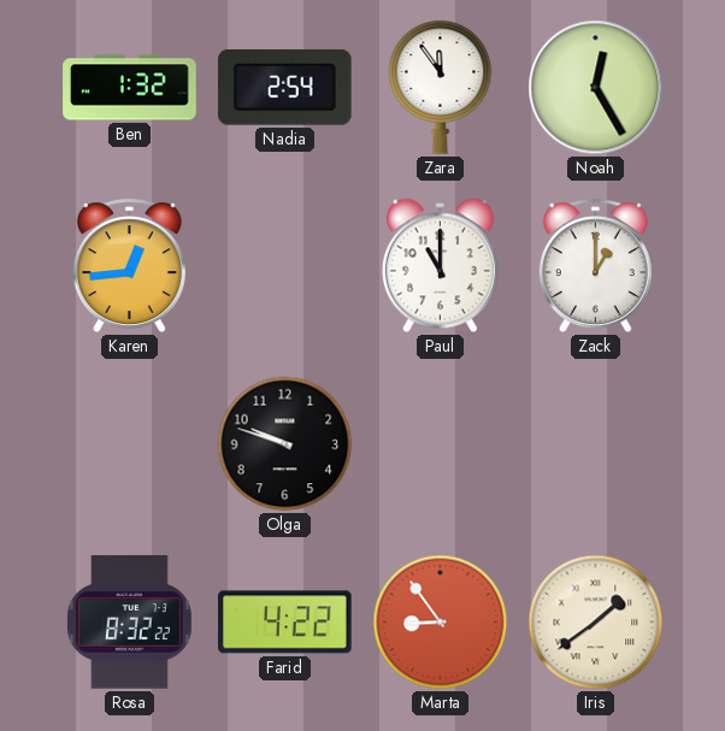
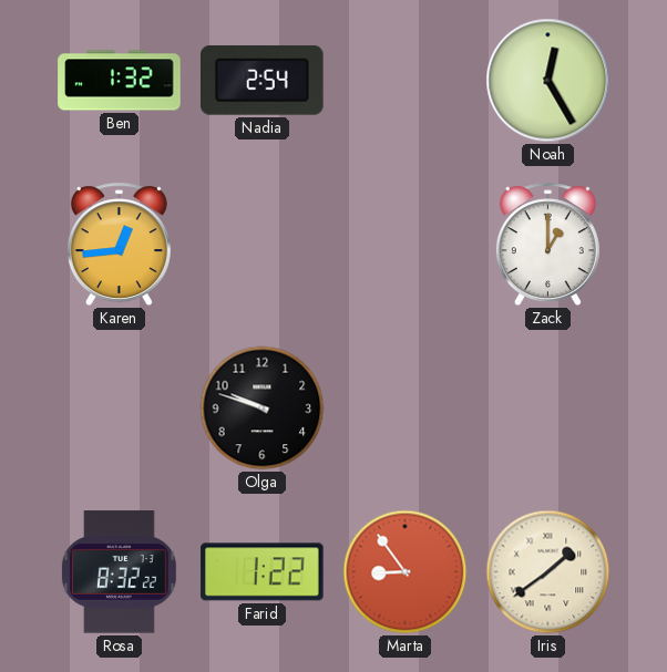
Zara: 11:54 -> none (441, 87)
Paul: 11:00 -> none (440, 266)
Farid: 4:22 -> 1:22 (263, 572)
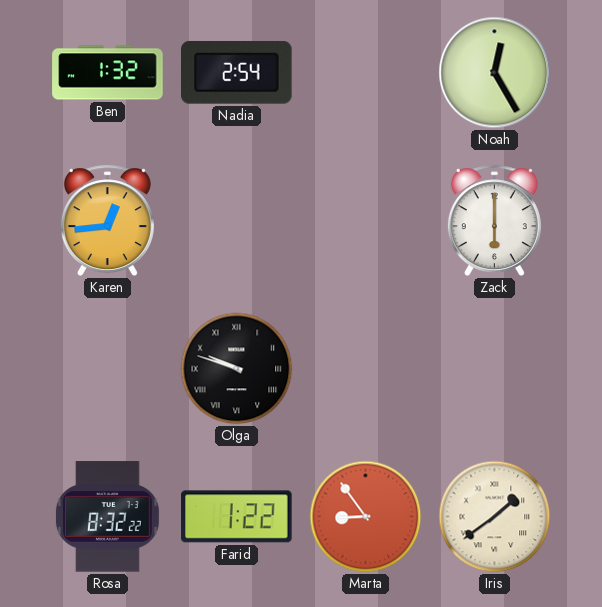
Zack: 1:00 -> 6:00 (494, 221)
Olga numerals: Arabic -> Roman (237, 369)
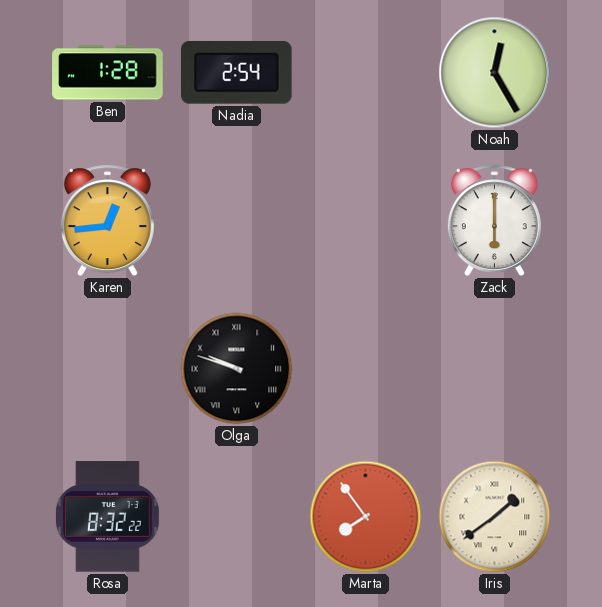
Ben: 1:32 -> 1:28 (108, 73)
Farid: 1:22 -> none (237, 517)
Marta: 8:54 -> 7:54 (366, 517)
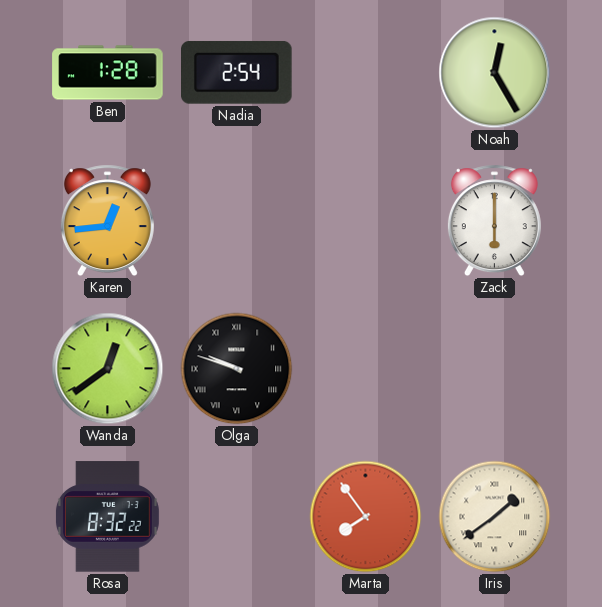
Wanda: none -> 12:39 (108, 369)
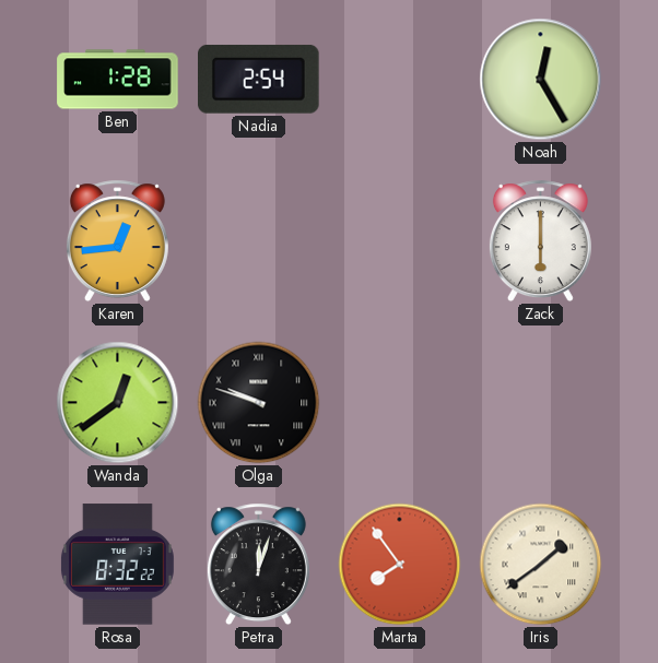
Petra: none -> 12:03 (258, 565)
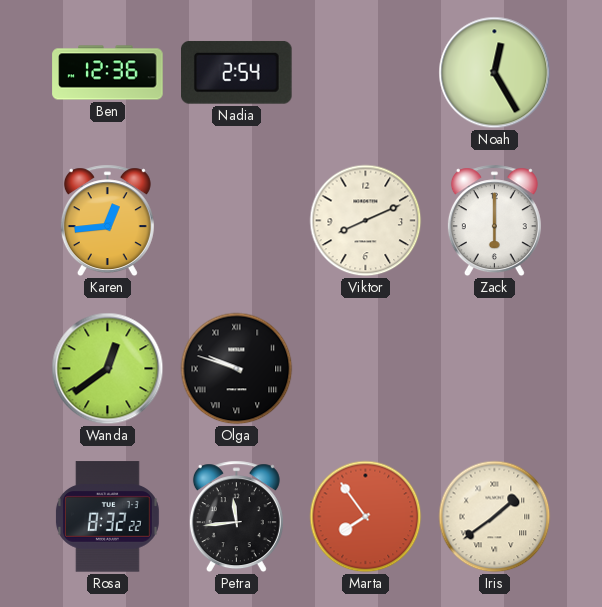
Ben: 1:28 -> 12:36 (108, 73)
Viktor: none -> 8:11 (366, 221)
Petra: 12:03 -> 11:44 (236, 517)
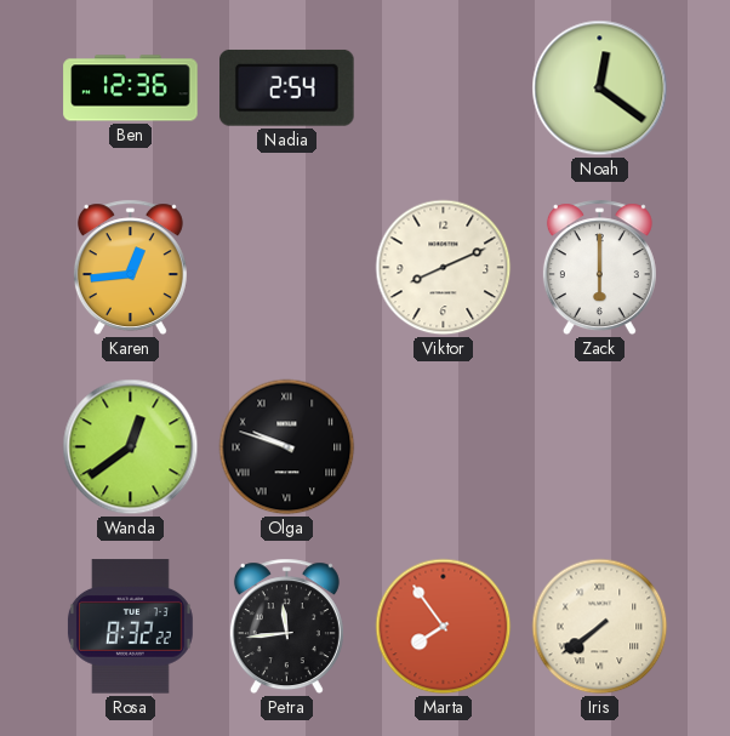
Noah: 12:25 -> 12:21 (600, 89)
Iris: 1:39 -> 7:39 (600, 627)
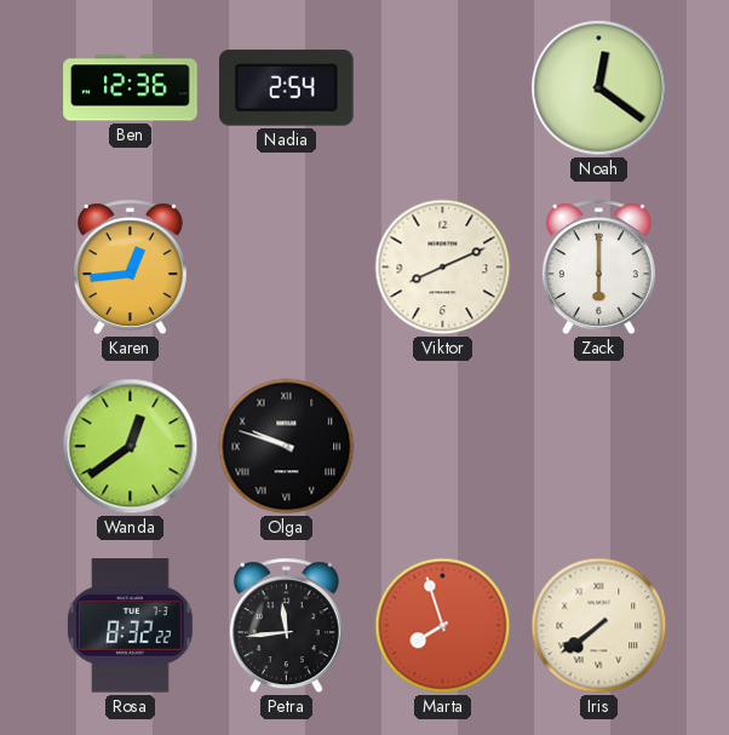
Marta: 7:54 -> 7:57 (443, 626)
